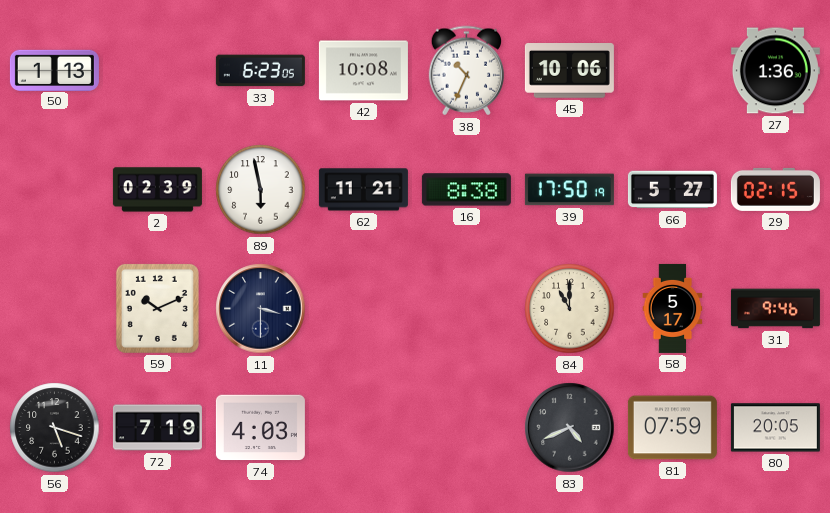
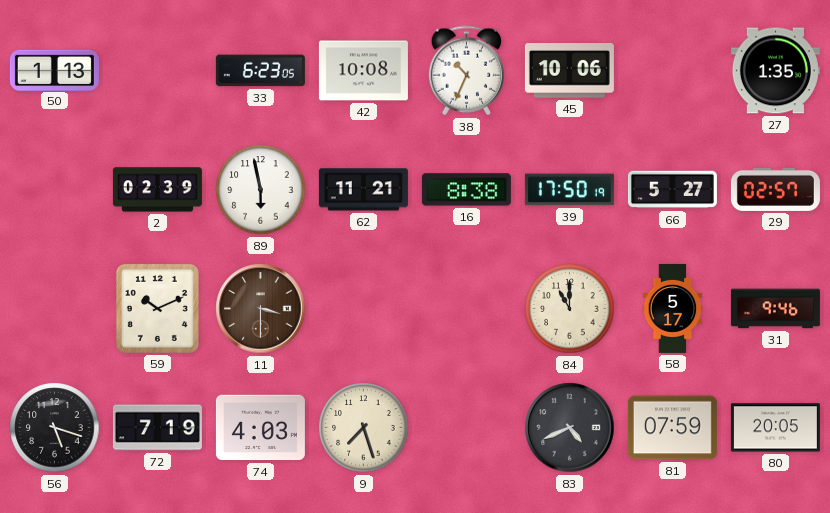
27: 1:36 -> 1:35 (775, 71)
29: 02:15 -> 02:57 (775, 189)
11 dial: navy -> brown (261, 309)
9: none -> 7:27 (364, 428)
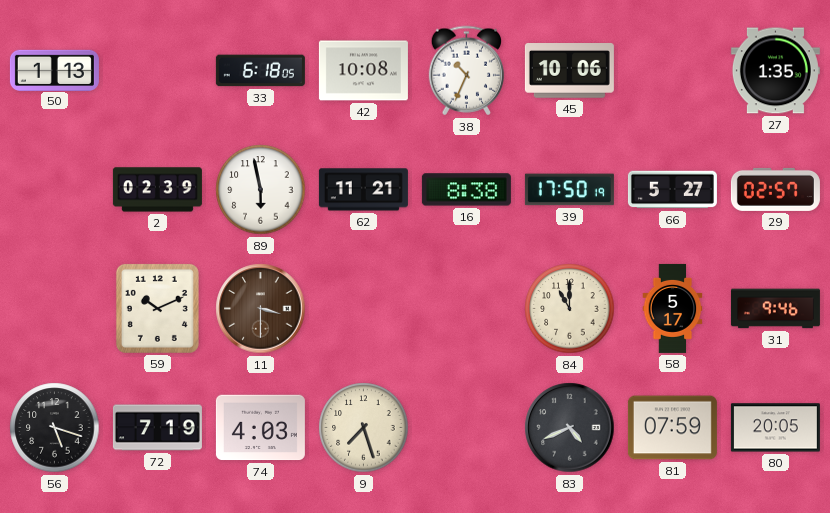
33: 6:23 -> 6:18 (260, 71)
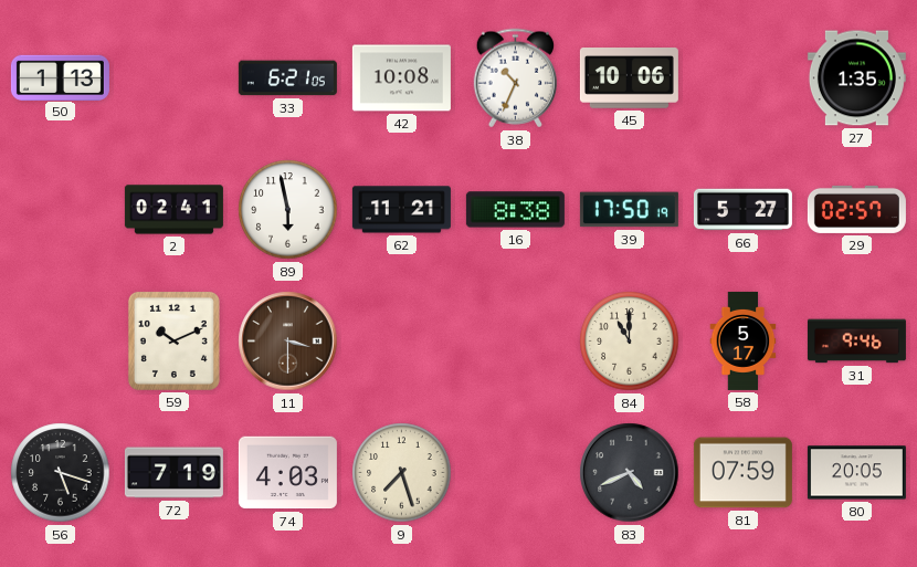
33: 6:18 -> 6:21 (287, 78)
2: 02:39 -> 02:41 (173, 210)
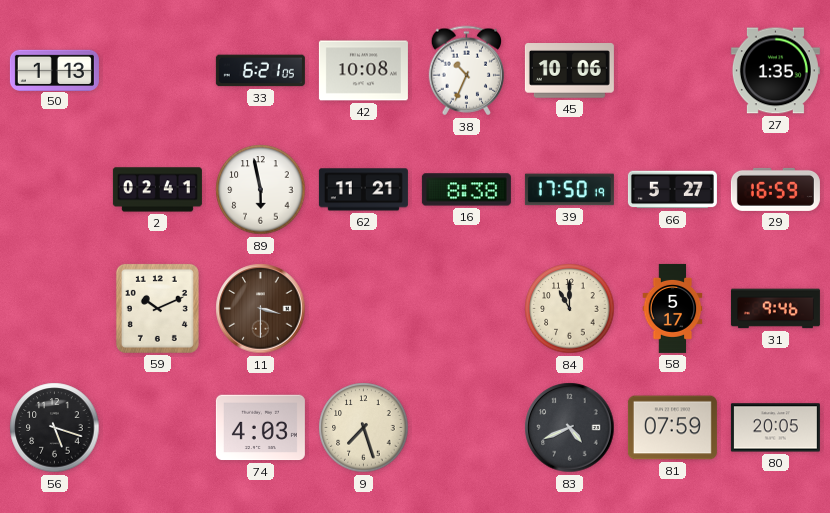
29: 02:57 -> 16:59 (775, 189)
72: 7:19 -> none (173, 473)
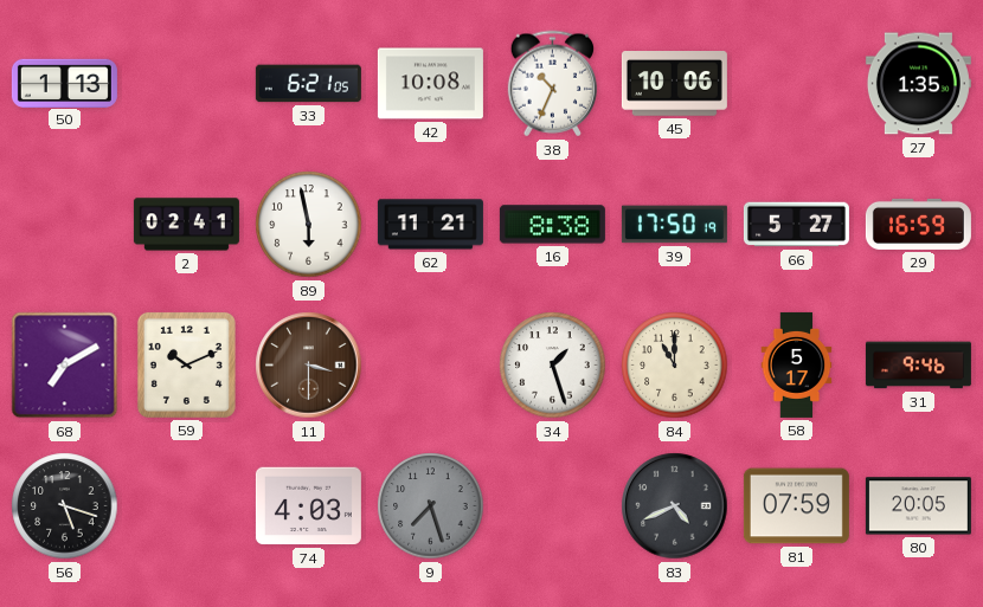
68: none -> 7:10 (65, 366)
34: none -> 1:27 (553, 366)
9 dial: cream -> grey (431, 506)
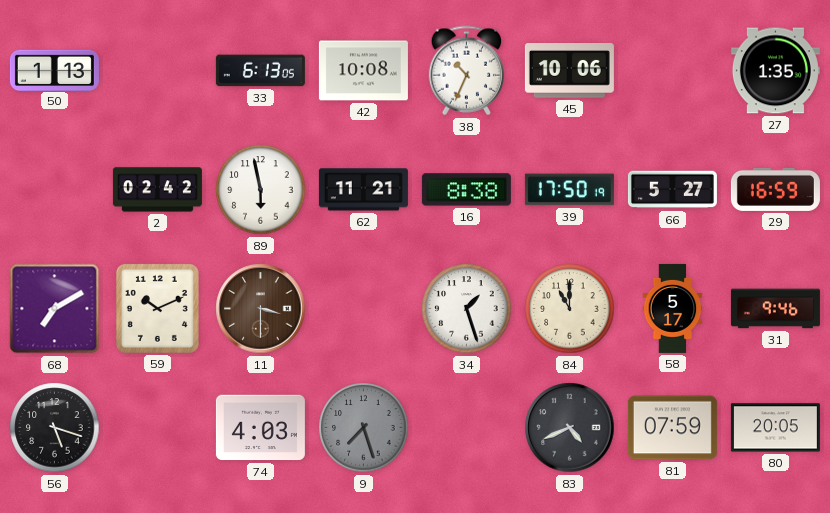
33: 6:21 -> 6:13 (260, 71)
2: 02:41 -> 02:42 (157, 190)
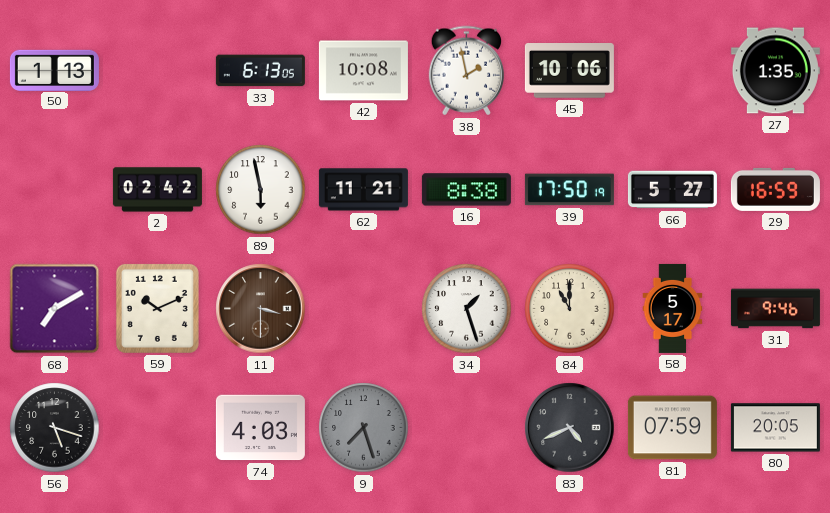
38: 10:34 -> 1:58 (466, 71)
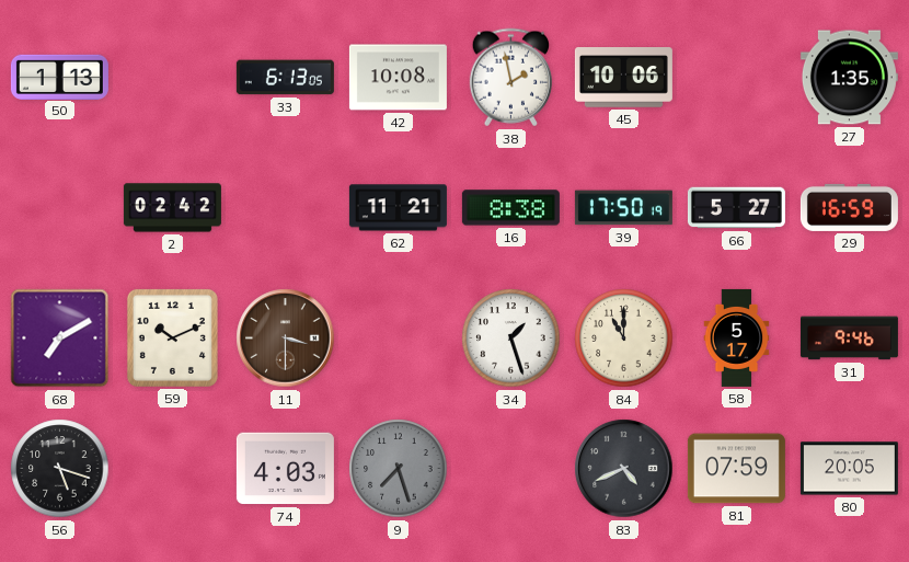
89: 5:58 -> none (261, 190)
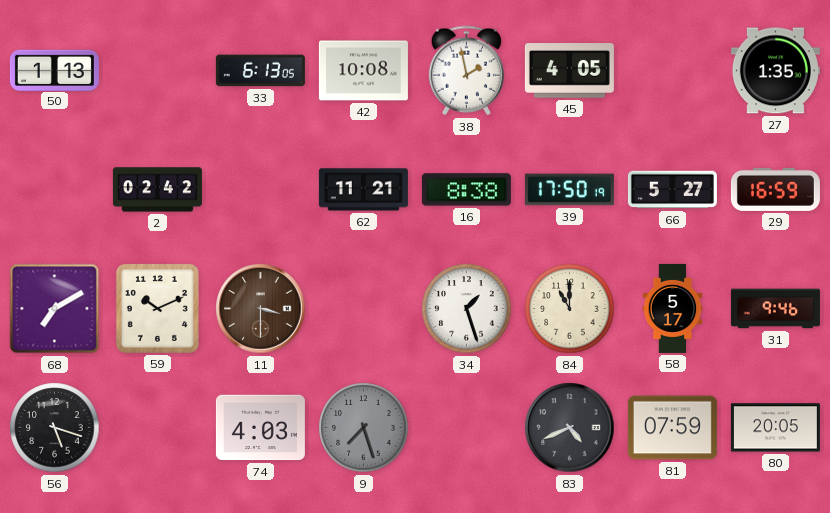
45: 10:06 -> 4:05 (569, 71)
